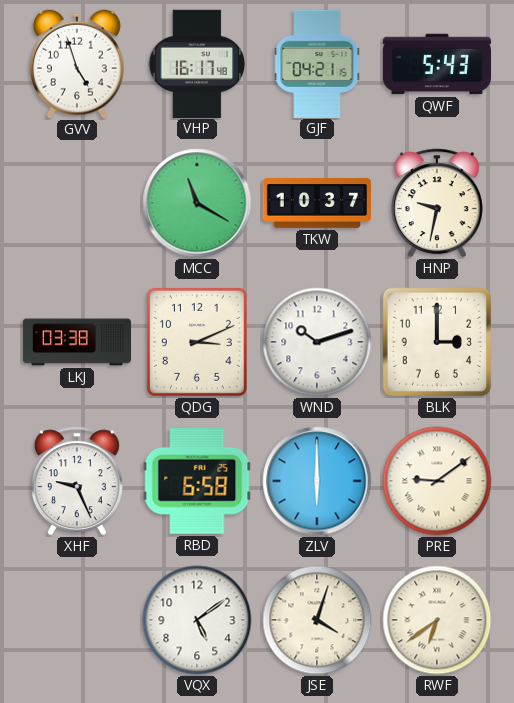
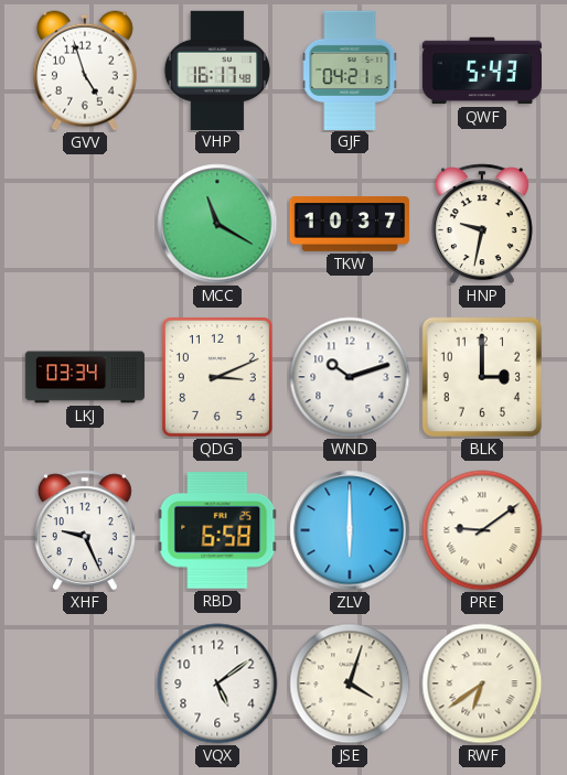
LKJ: 03:38 -> 03:34 (85, 377)
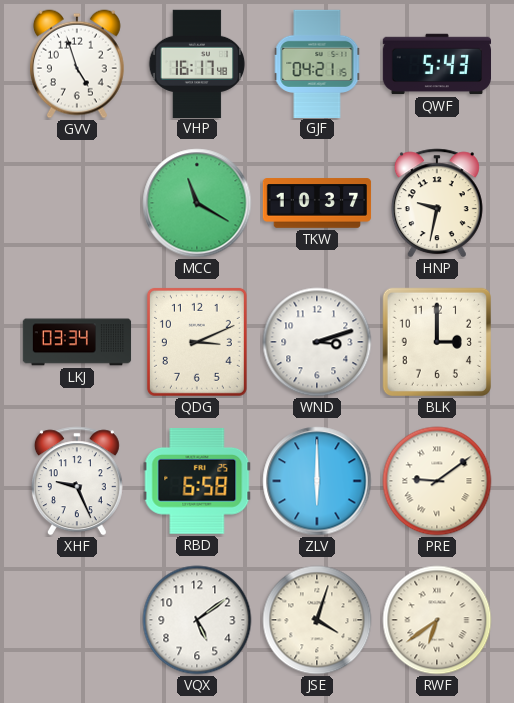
WND: 10:12 -> 3:12 (317, 342)
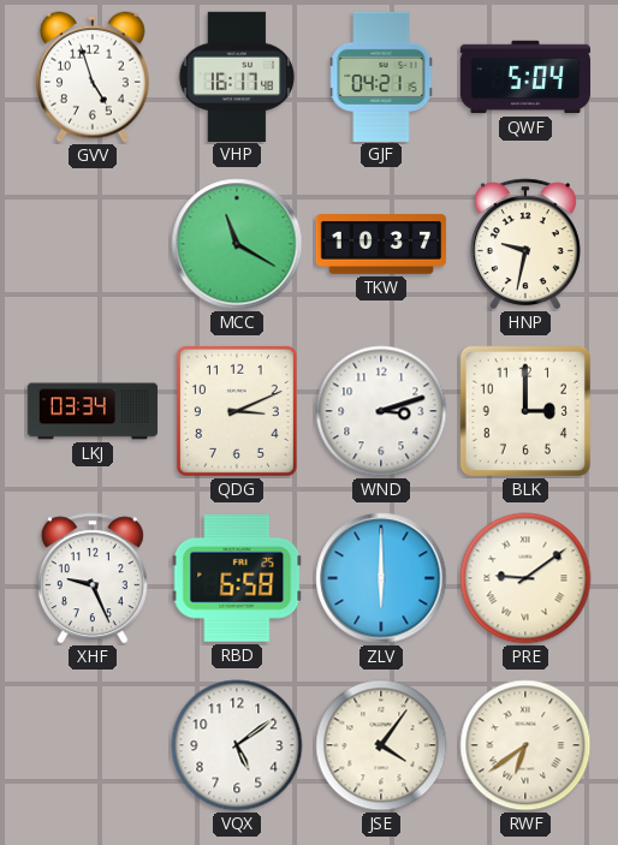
QWF: 5:43 -> 5:04 (524, 77)
JSE: 4:03 -> 4:06 (381, 745)
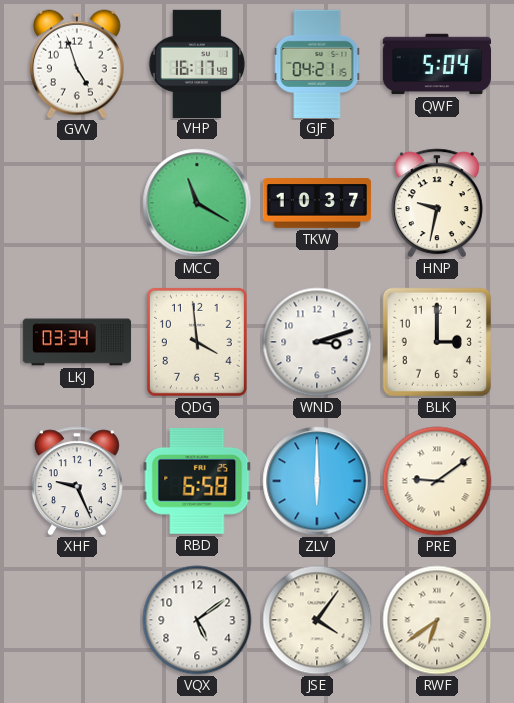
QDG: 3:11 -> 3:59 (197, 342)
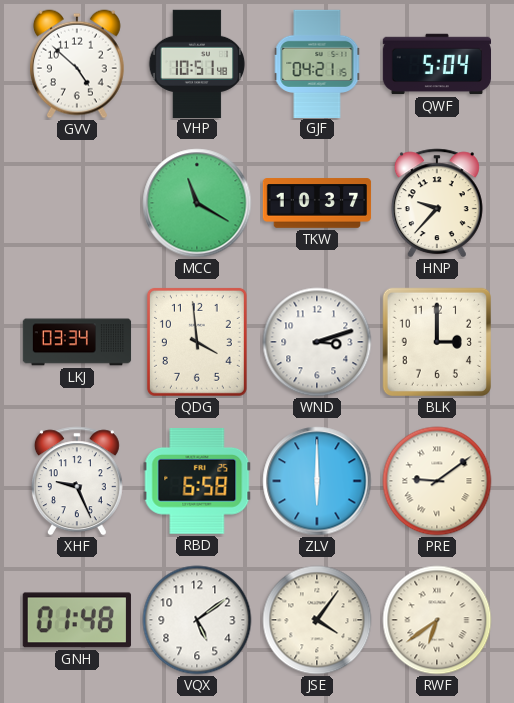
GVV: 4:57 -> 4:52 (77, 64)
VHP: 16:17 -> 10:51 (197, 63)
HNP: 9:32 -> 9:37 (437, 203)
GNH: none -> 01:48 (77, 620)
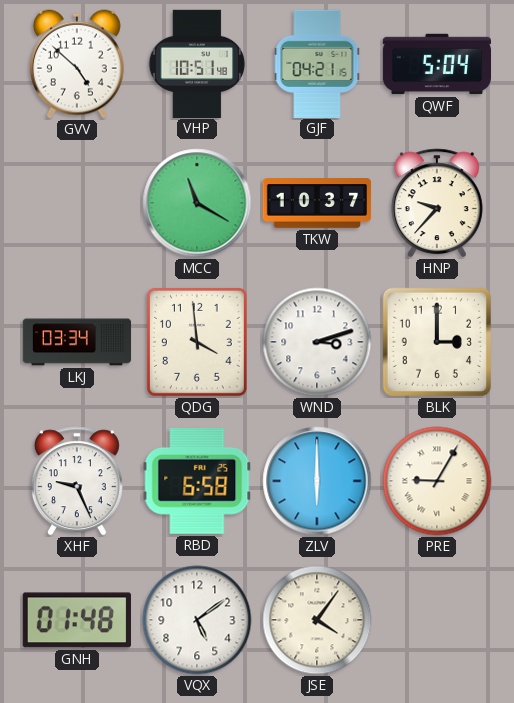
PRE: 9:09 -> 9:05 (437, 481)
RWF: 6:39 -> none (437, 620)
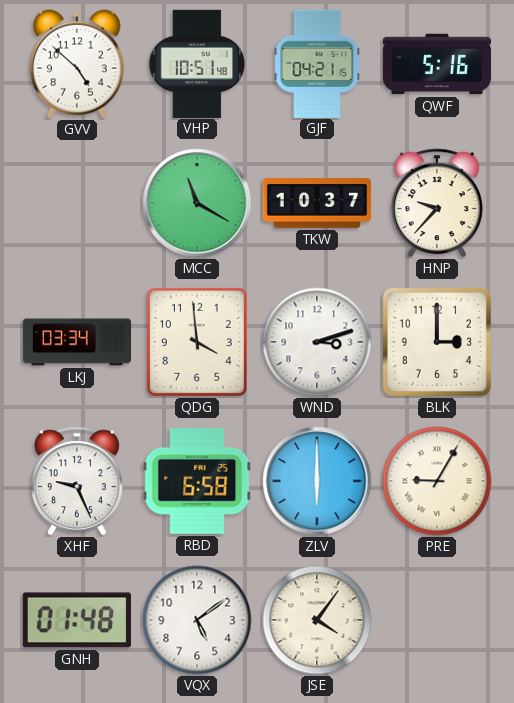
QWF: 5:04 -> 5:16 (436, 64)
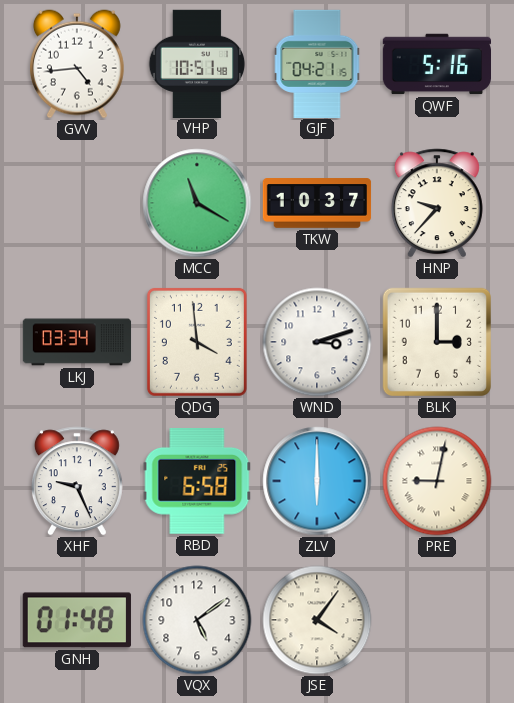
GVV: 4:52 -> 4:44 (77, 64)
PRE: 9:05 -> 9:02 (437, 481)
